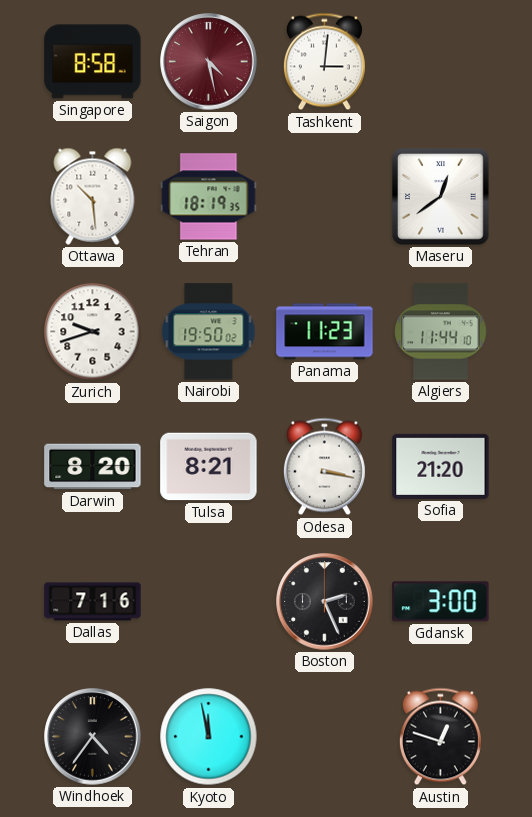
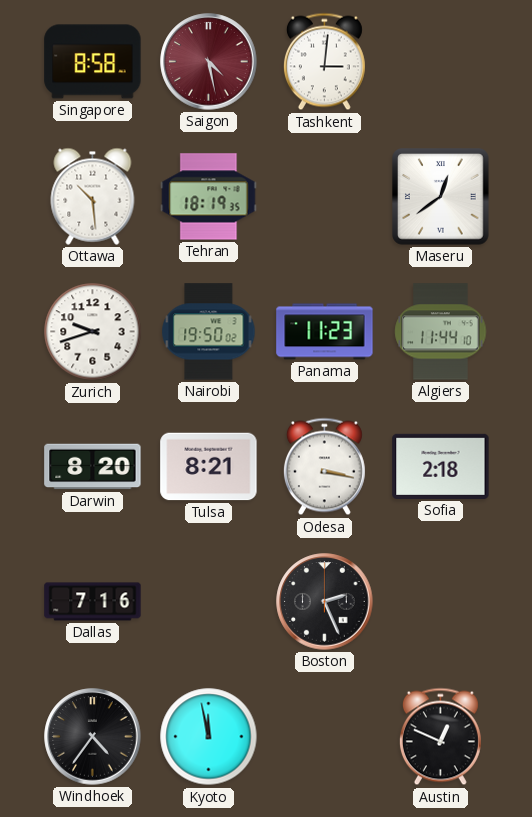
Sofia: 21:20 -> 2:18 (441, 466)
Gdansk: 3:00 -> none (441, 602)
Austin: 12:48 -> 12:49 (440, 737)
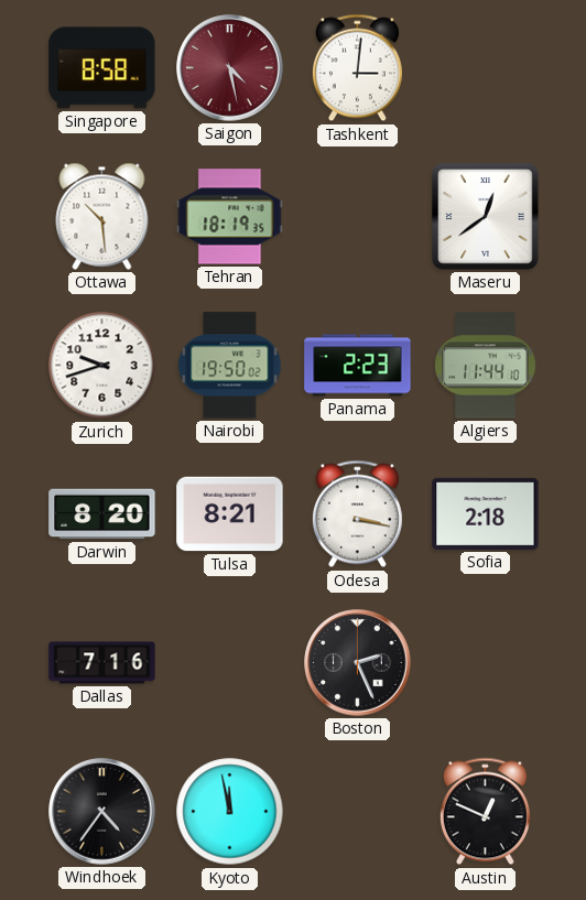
Panama: 11:23 -> 2:23 (358, 366)
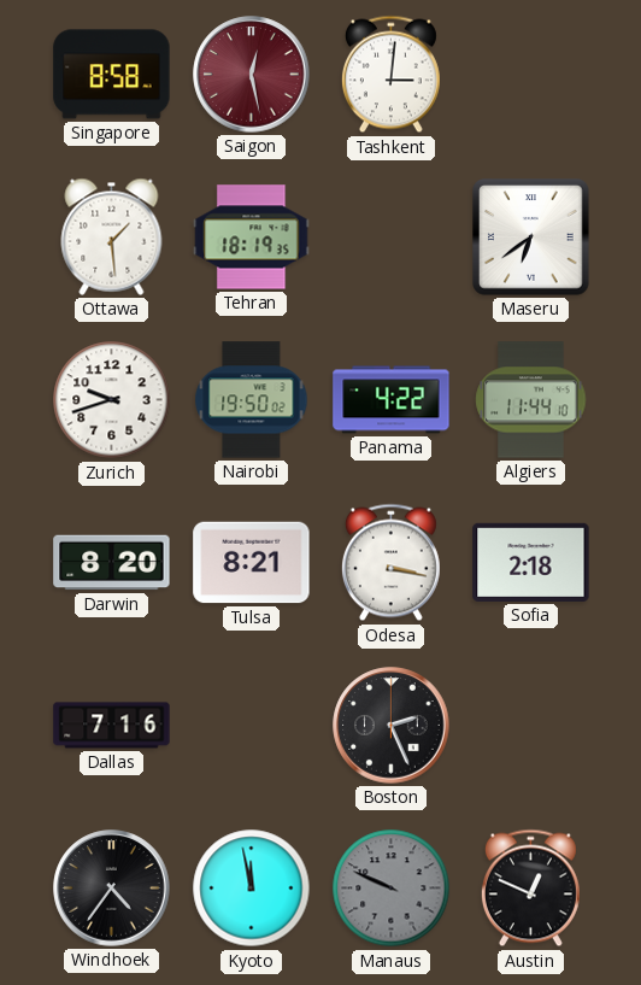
Saigon: 4:28 -> 12:28 (252, 75)
Ottawa: 10:29 -> 1:29 (112, 236)
Maseru: 12:39 -> 6:39 (531, 238)
Panama: 2:23 -> 4:22 (392, 400)
Manaus: none -> 9:49 (392, 889)
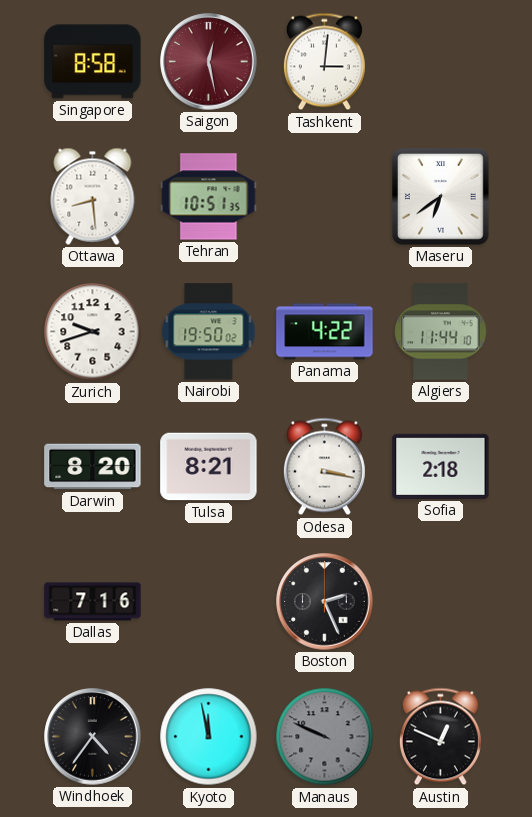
Ottawa: 1:29 -> 8:29 (93, 196)
Tehran: 18:19 -> 10:51 (209, 197)
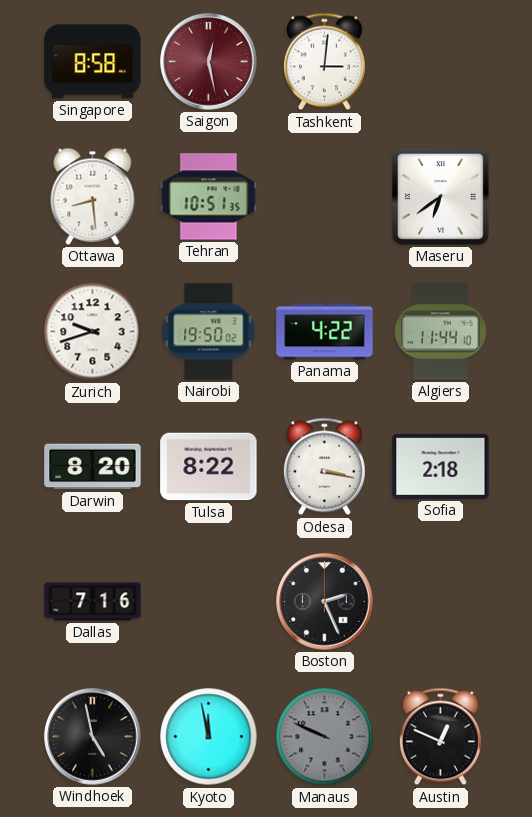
Tulsa: 8:21 -> 8:22 (209, 467)
Windhoek: 4:36 -> 4:58 (93, 737)
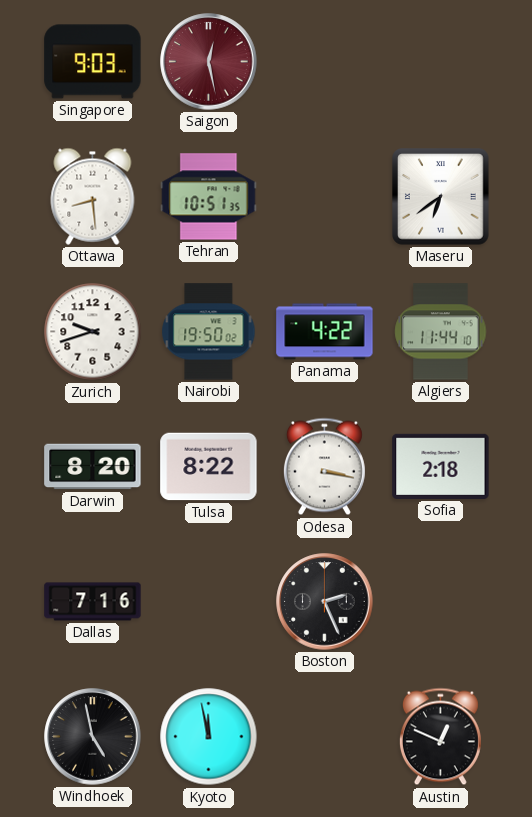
Singapore: 8:58 -> 9:03 (93, 62)
Tashkent: 3:01 -> none (324, 62)
Manaus: 9:49 -> none (325, 737)
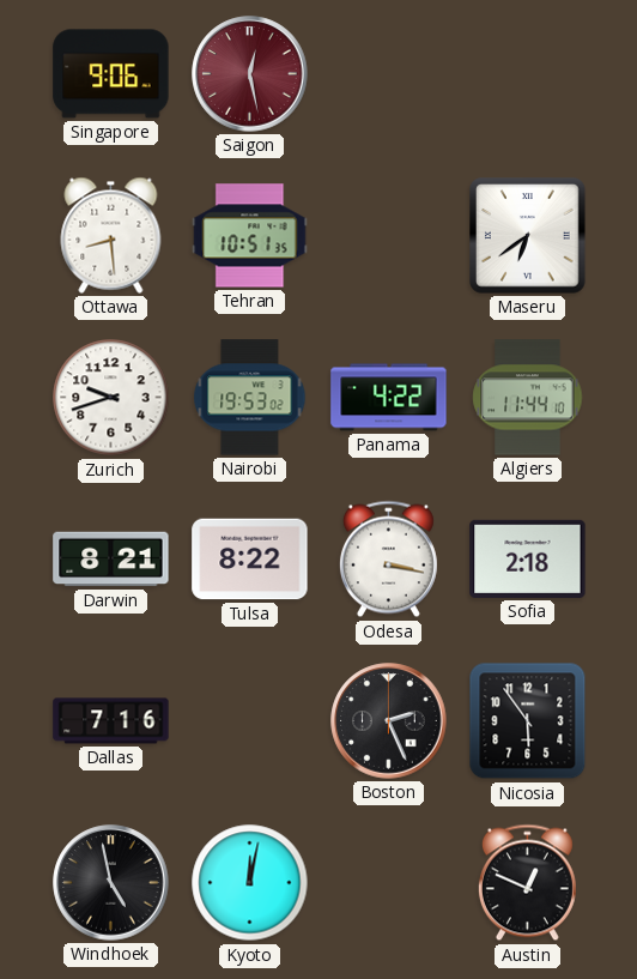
Singapore: 9:03 -> 9:06 (111, 74)
Nairobi: 19:50 -> 19:53 (250, 398)
Darwin: 8:20 -> 8:21 (111, 560)
Nicosia: none -> 5:54 (528, 721)
Kyoto: 11:58 -> 12:02 (250, 883)
